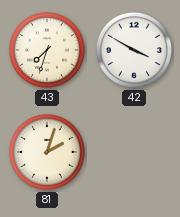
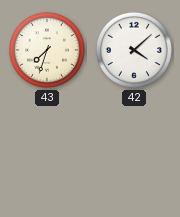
42: 3:50 -> 4:08 (134, 50)
81: 2:03 -> none (47, 152)
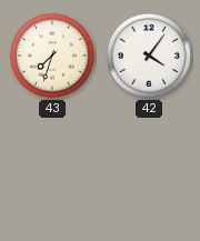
42: 4:08 -> 4:06 (149, 56)
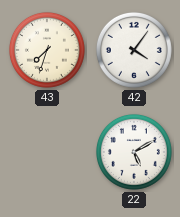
22: none -> 5:10 (134, 152)
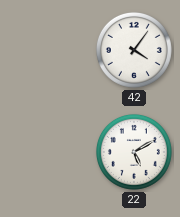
43: 7:33 -> none (47, 50)
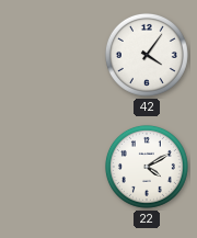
22: 5:10 -> 4:10 (147, 167)
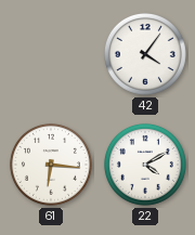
61: none -> 6:16 (51, 165)
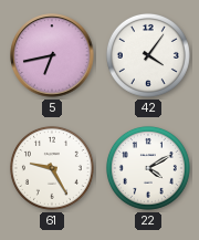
5: none -> 6:43 (52, 55)
61: 6:16 -> 9:25 (52, 168)
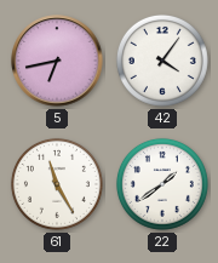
61: 9:25 -> 11:25 (57, 184)
22: 4:10 -> 1:39 (162, 184)
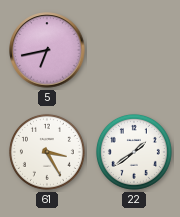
42: 4:06 -> none (162, 61)
61: 11:25 -> 3:25 (47, 152)
